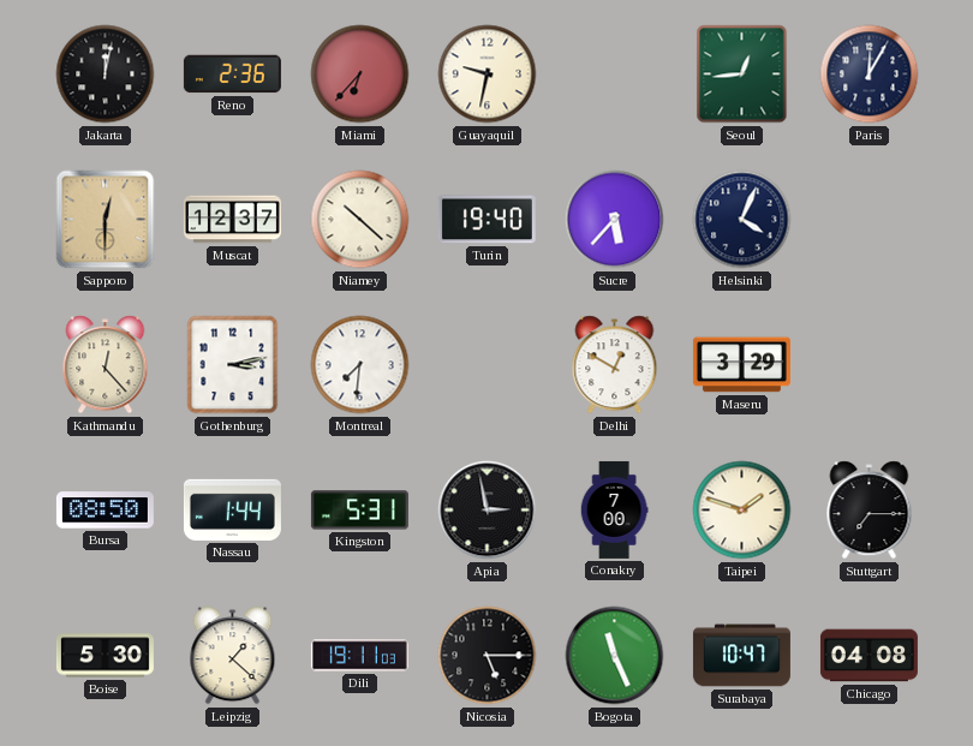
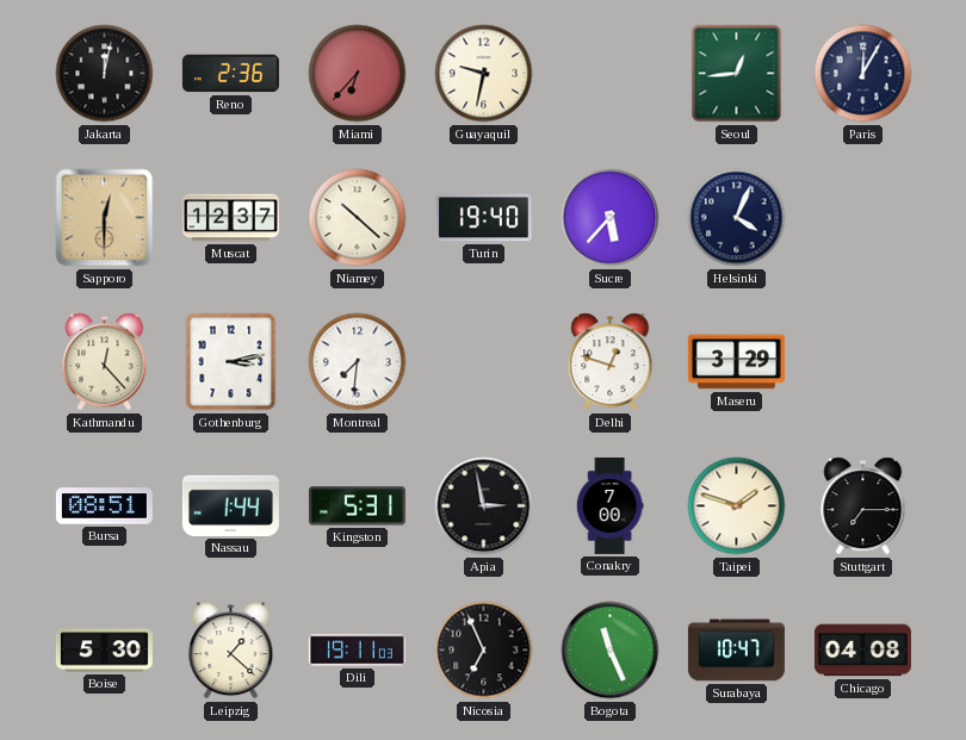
Delhi: 12:50 -> 12:48 (611, 362)
Bursa: 08:50 -> 08:51 (104, 506)
Nicosia: 5:15 -> 6:56 (484, 651)
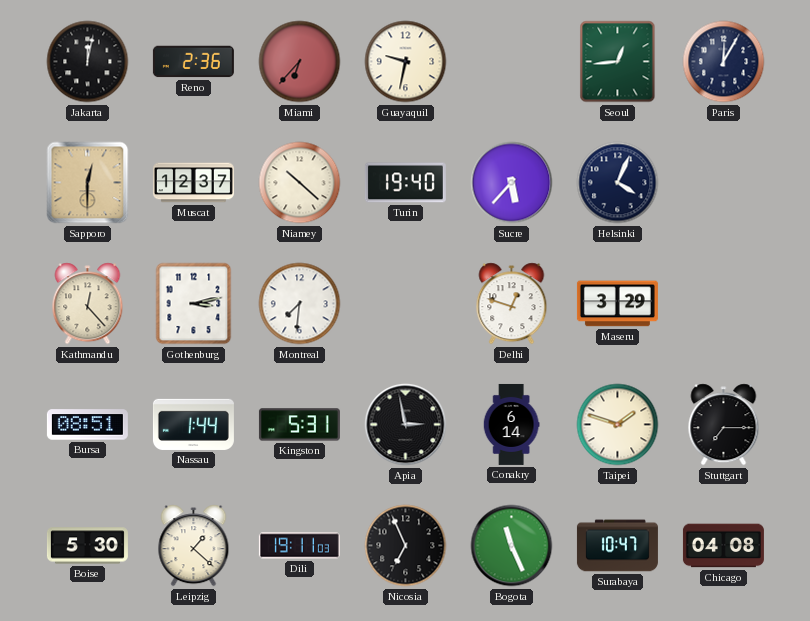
Conakry: 7:00 -> 6:14 (511, 424)
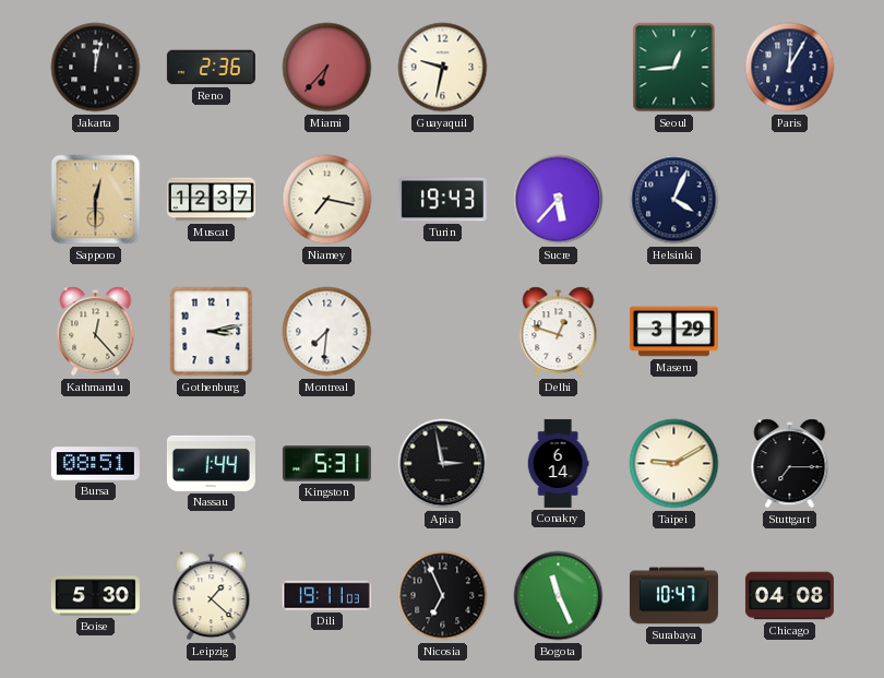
Niamey: 10:22 -> 7:17 (327, 200)
Turin: 19:40 -> 19:43 (442, 200)
Taipei: 1:48 -> 9:10 (674, 464)
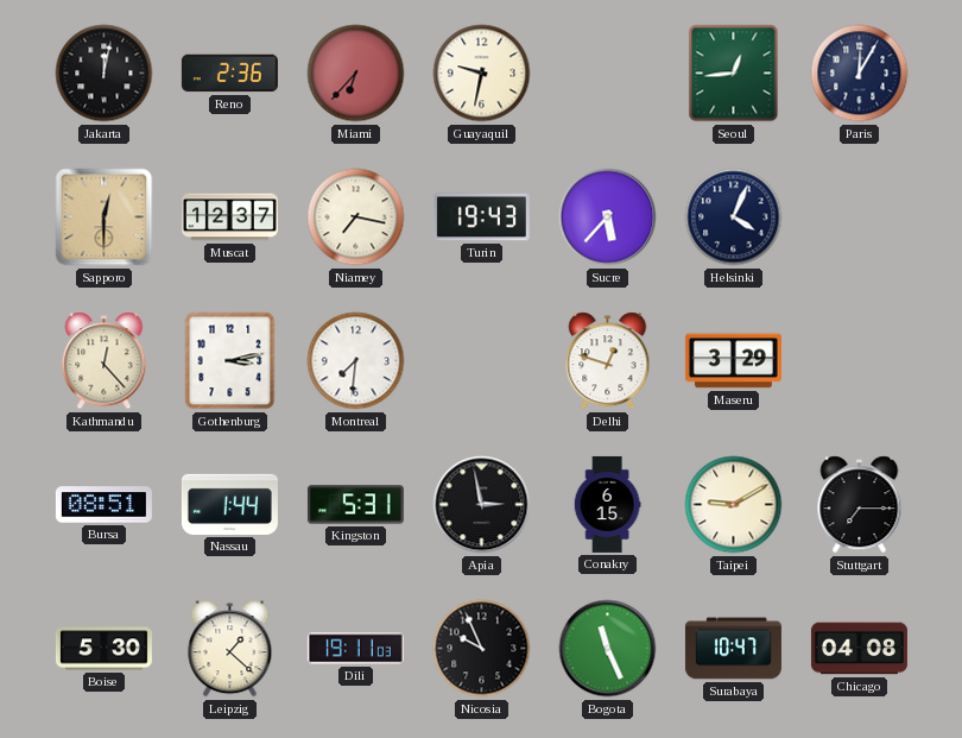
Conakry: 6:14 -> 6:15 (607, 504)
Nicosia: 6:56 -> 9:56 (482, 649)
